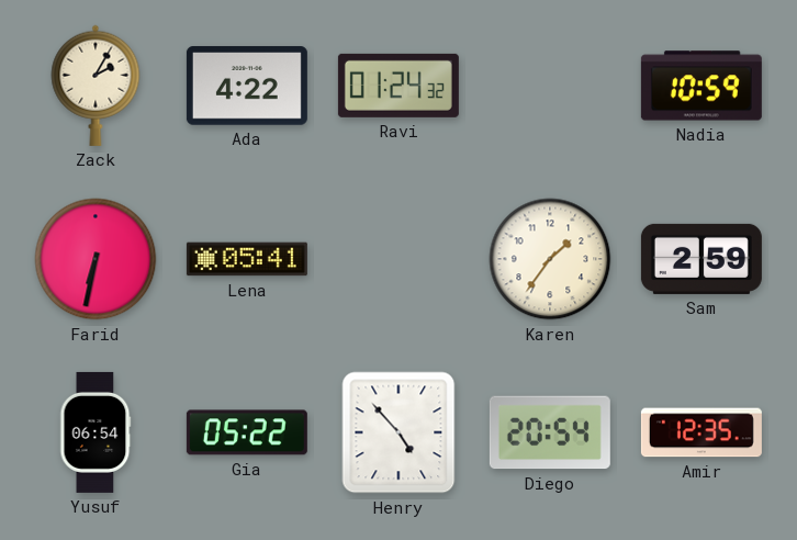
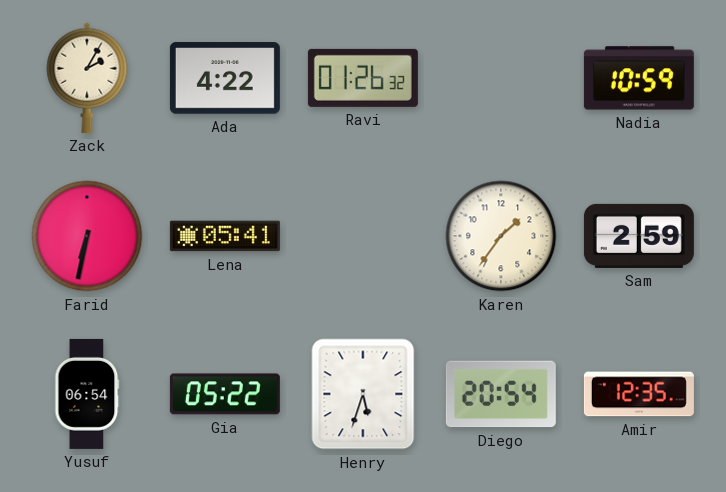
Ravi: 01:24 -> 01:26 (363, 78)
Henry: 4:53 -> 5:33 (363, 394)
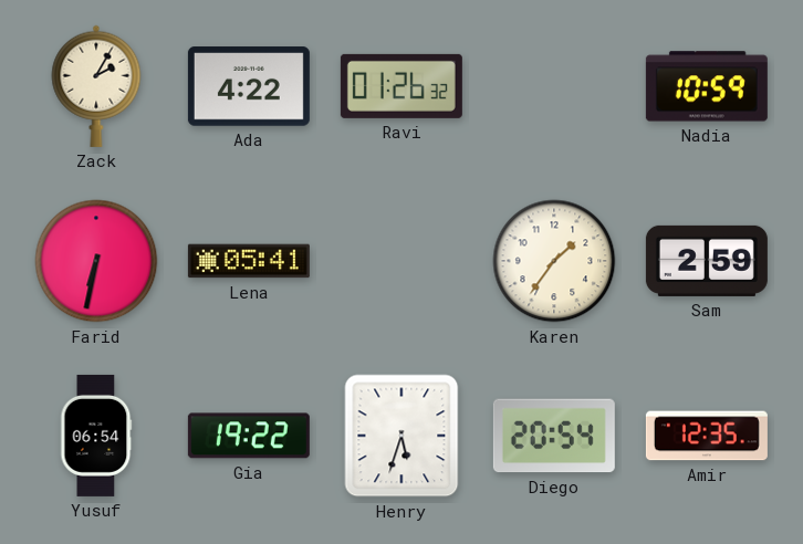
Gia: 05:22 -> 19:22 (249, 436)
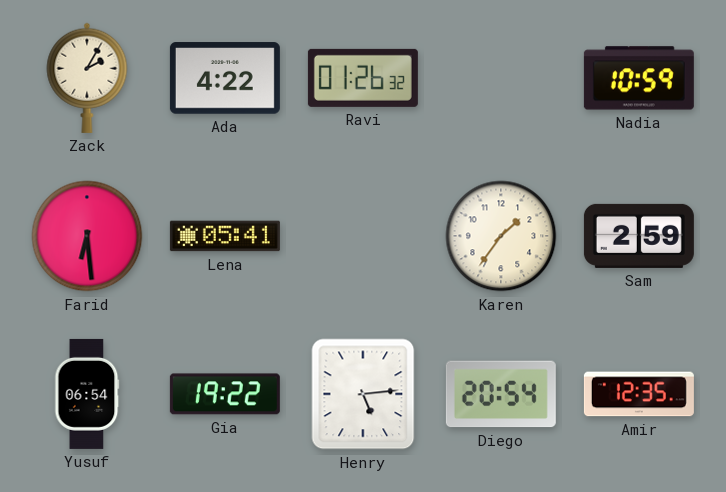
Farid: 6:32 -> 6:29 (87, 236)
Henry: 5:33 -> 5:14 (363, 394)
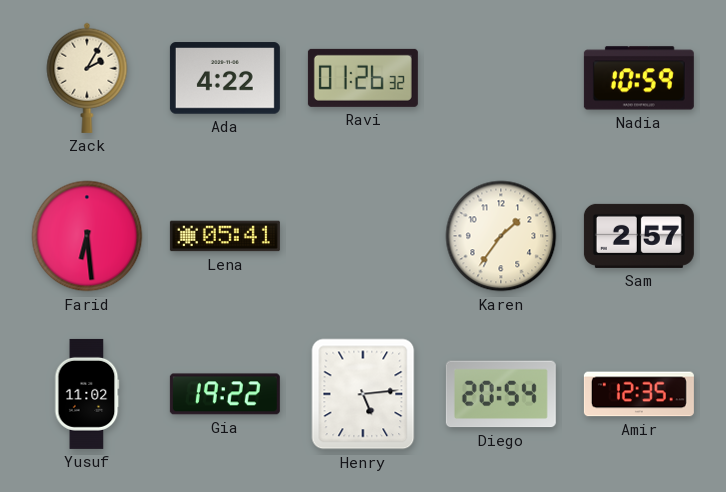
Sam: 2:59 -> 2:57 (639, 236)
Yusuf: 06:54 -> 11:02 (87, 394)
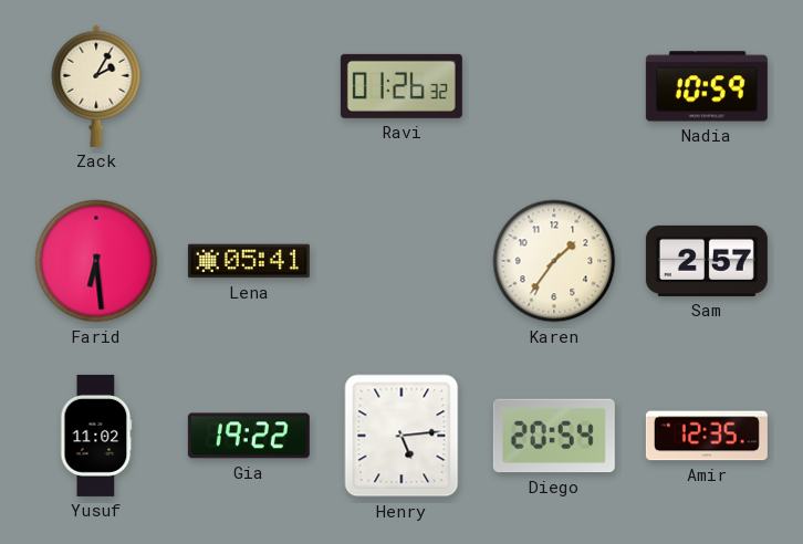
Ada: 4:22 -> none (225, 78)
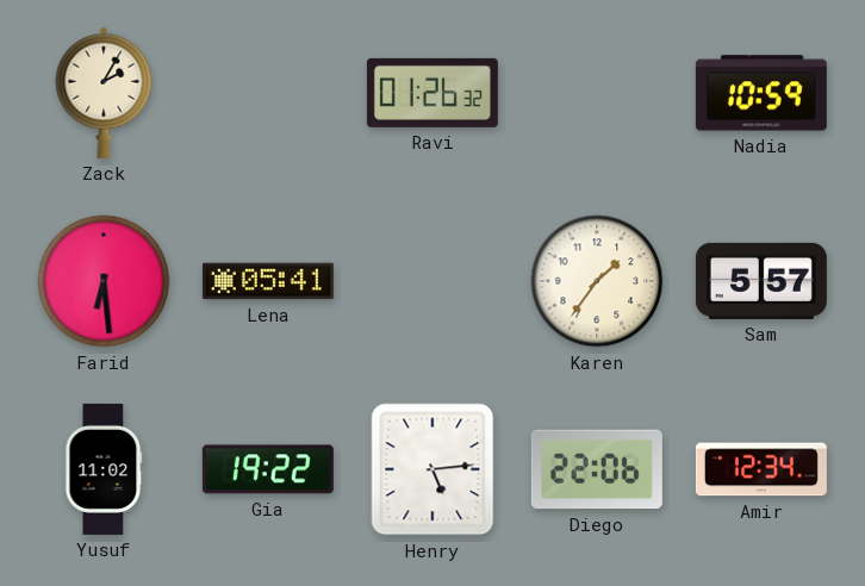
Sam: 2:57 -> 5:57 (761, 281)
Diego: 20:54 -> 22:06 (597, 469)
Amir: 12:35 -> 12:34 (761, 469)
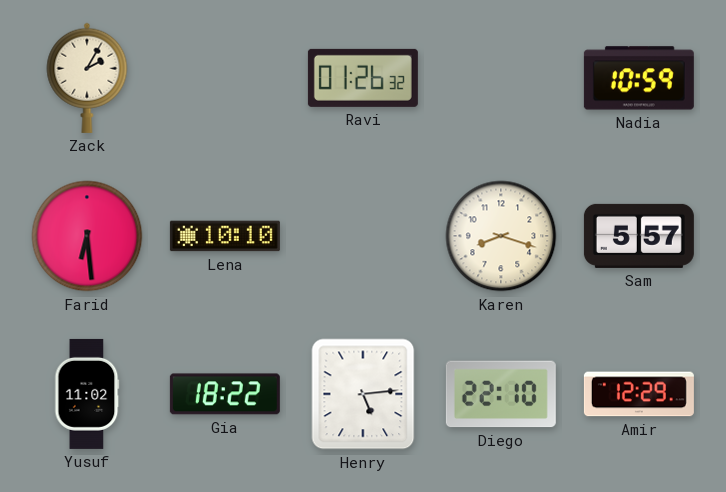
Lena: 05:41 -> 10:10 (225, 236)
Karen: 1:36 -> 8:18 (501, 236)
Gia: 19:22 -> 18:22 (225, 394)
Diego: 22:06 -> 22:10 (501, 394)
Amir: 12:34 -> 12:29 (639, 394)
